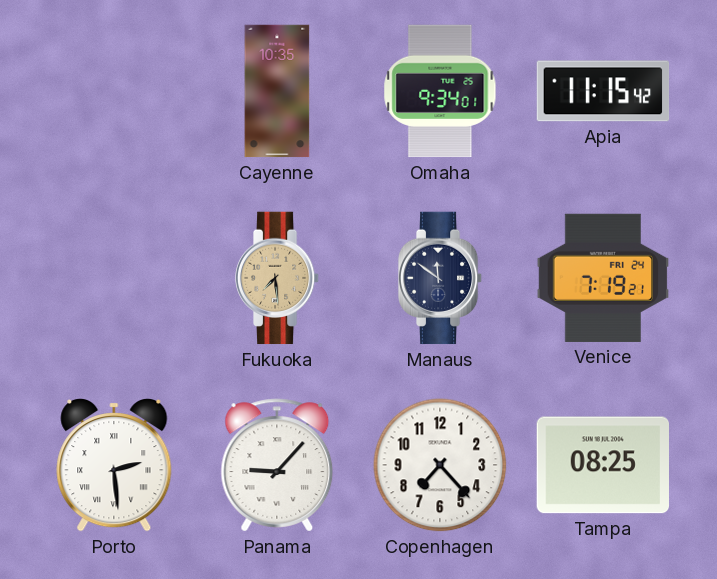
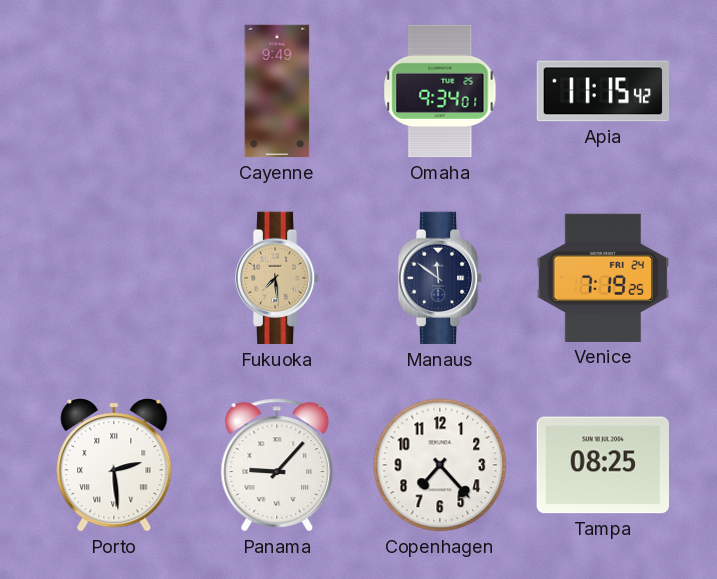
Cayenne: 10:35 -> 9:49 (277, 91)
Venice: 7:19:21 -> 7:19:25 (603, 278)
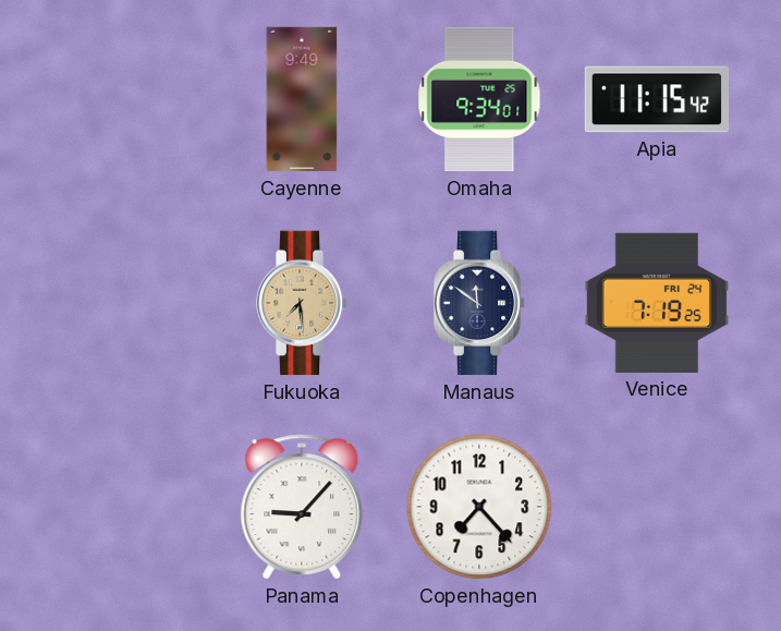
Porto: 2:29 -> none (114, 466)
Tampa: 08:25 -> none (602, 465)
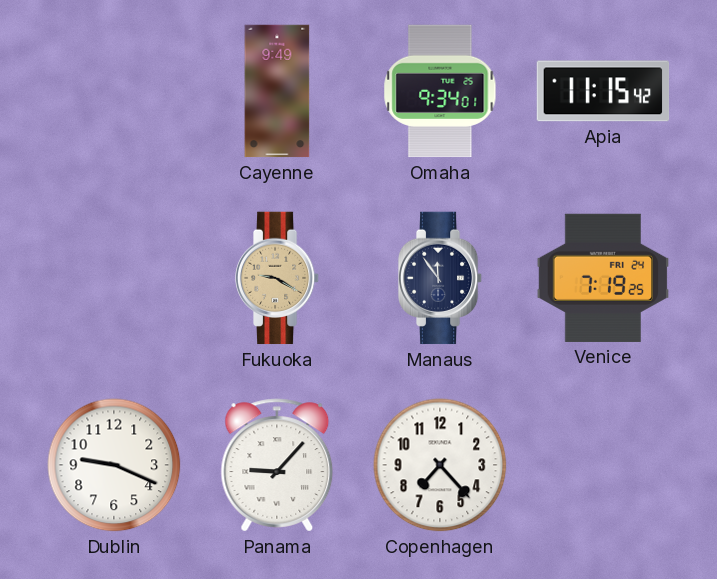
Fukuoka: 7:29 -> 9:20 (277, 278)
Manaus: 11:51 -> 11:54 (440, 278)
Dublin: none -> 9:19 (114, 465)
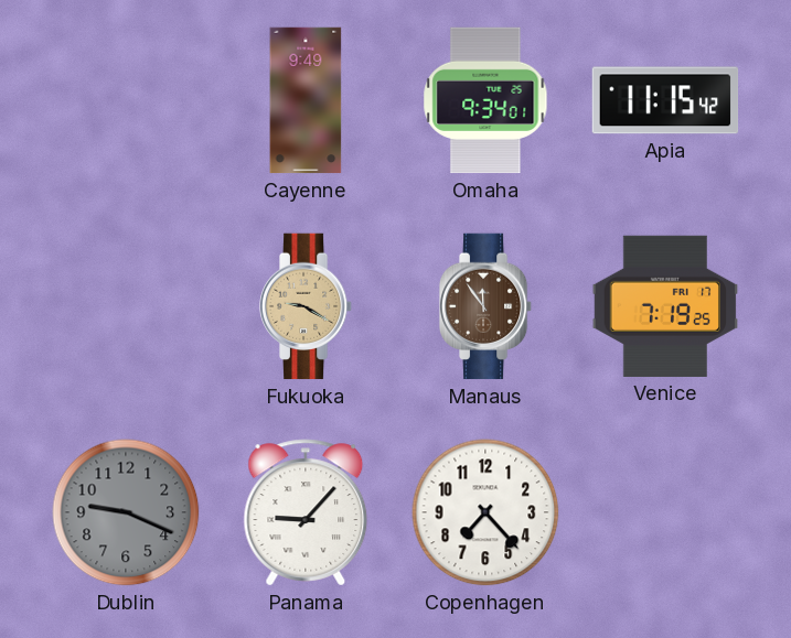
Manaus dial: navy -> brown (485, 306)
Venice date: FRI 24 -> FRI 17 (665, 306)
Dublin dial: white -> grey (126, 512)
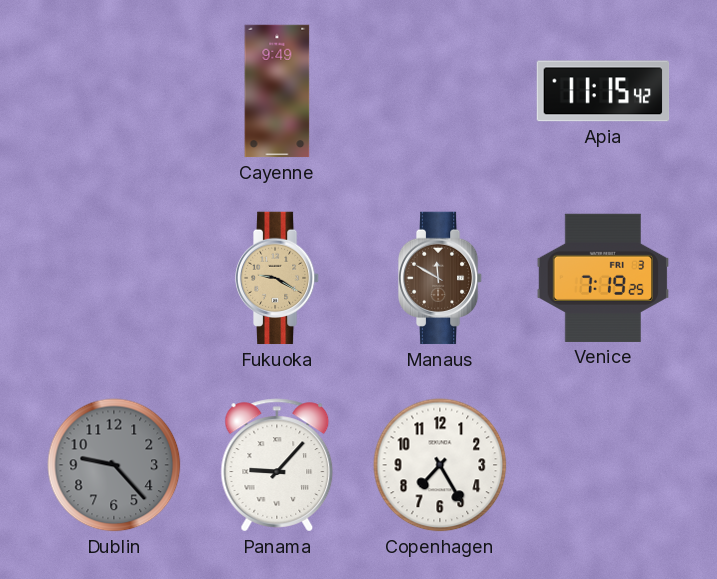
Omaha: 9:34 -> none (485, 100)
Manaus: 11:54 -> 11:50 (440, 278)
Venice date: FRI 17 -> FRI 3 (603, 278)
Dublin: 9:19 -> 9:23 (114, 465)
Copenhagen: 7:23 -> 7:25 (440, 465)
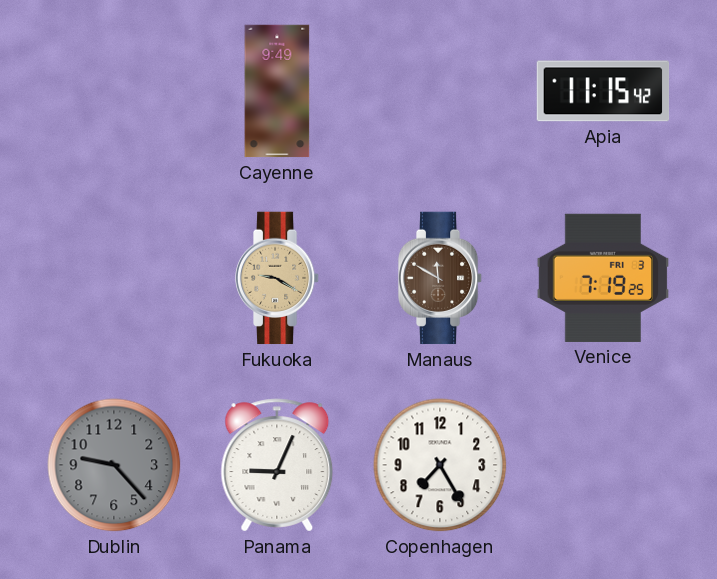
Panama: 9:07 -> 9:04 (277, 465)
